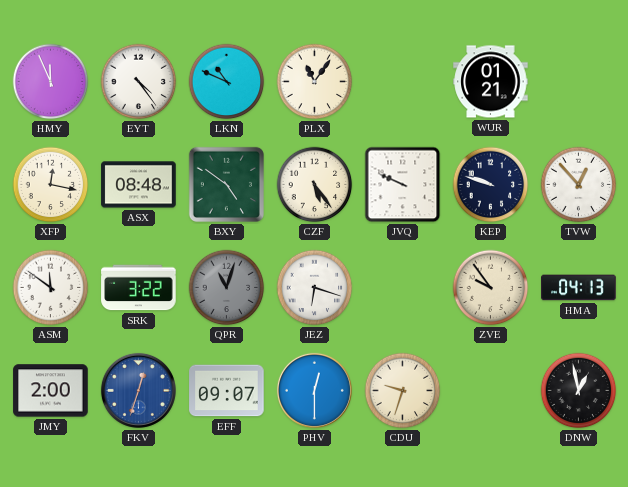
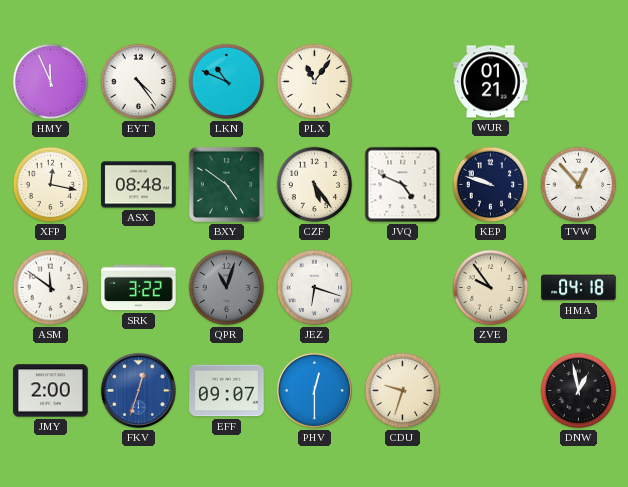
JVQ: 9:49 -> 4:49 (403, 185)
HMA: 04:13 -> 04:18 (579, 288)
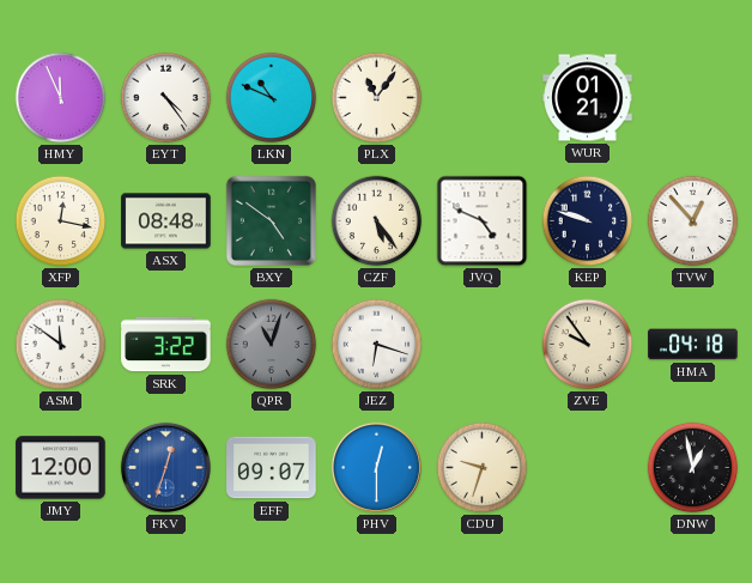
JMY: 2:00 -> 12:00 (61, 468)
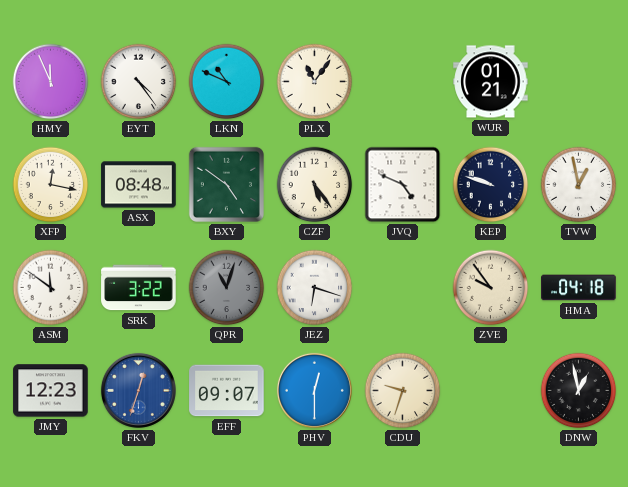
TVW: 12:53 -> 12:58 (579, 185)
JMY: 12:00 -> 12:23 (51, 391)
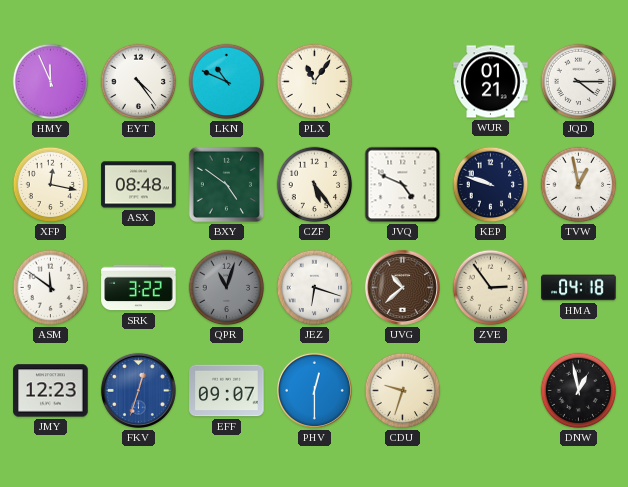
JQD: none -> 4:15 (579, 82)
UVG: none -> 10:38 (402, 287)
ZVE: 9:54 -> 2:54 (491, 288)
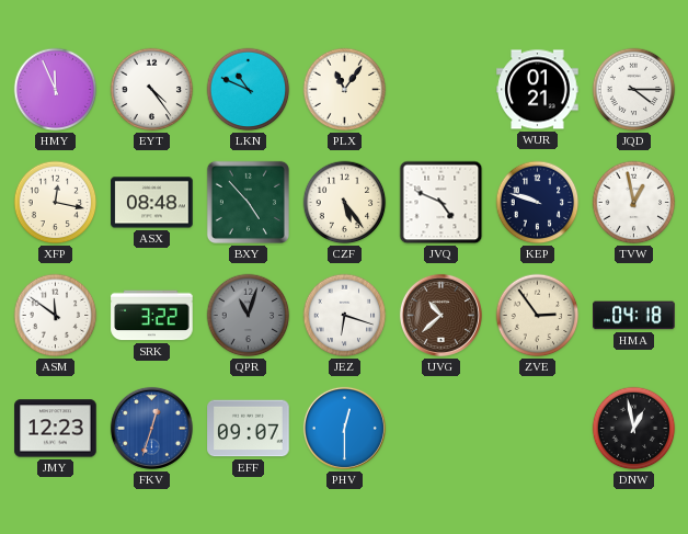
BXY: 4:51 -> 4:53 (248, 202)
CDU: 9:33 -> none (403, 391)
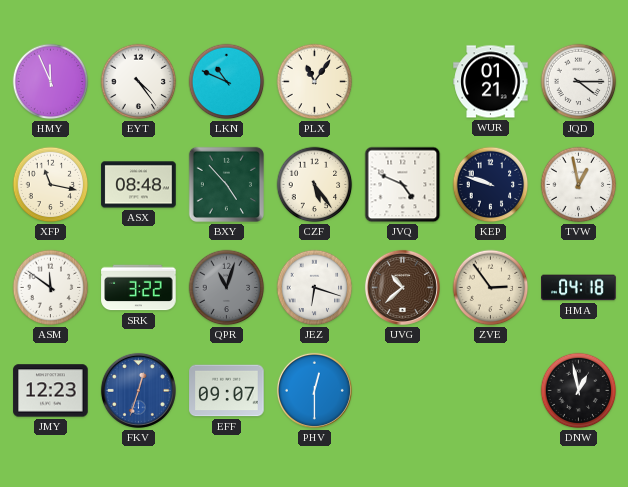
XFP: 12:17 -> 11:17 (51, 185)
